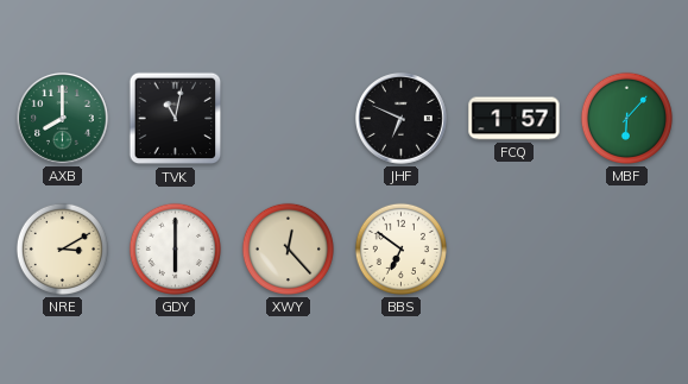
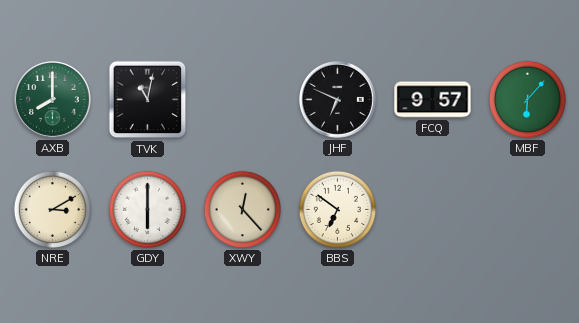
FCQ: 1:57 -> 9:57 (433, 100)
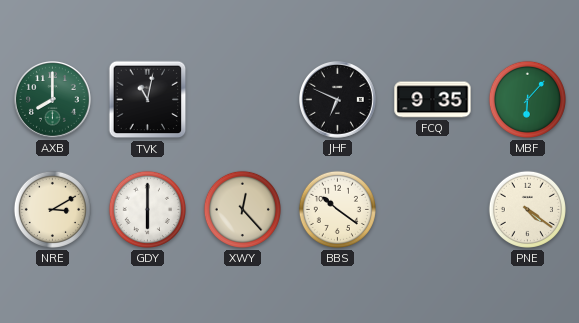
FCQ: 9:57 -> 9:35 (433, 100)
BBS: 6:51 -> 10:21 (337, 209)
PNE: none -> 4:21 (527, 209)
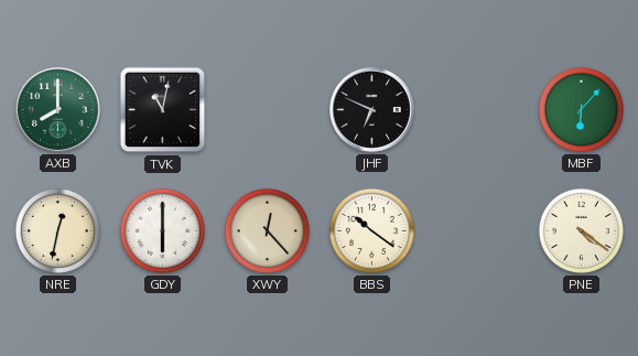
FCQ: 9:35 -> none (433, 100)
NRE: 3:10 -> 12:32 (57, 230)
